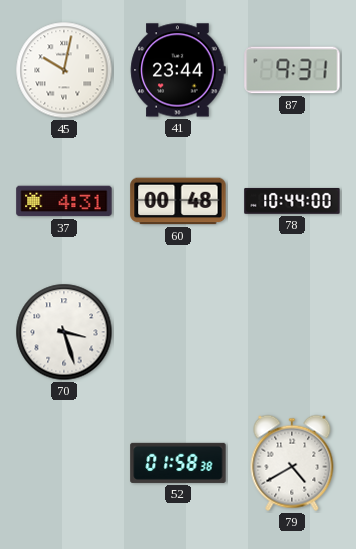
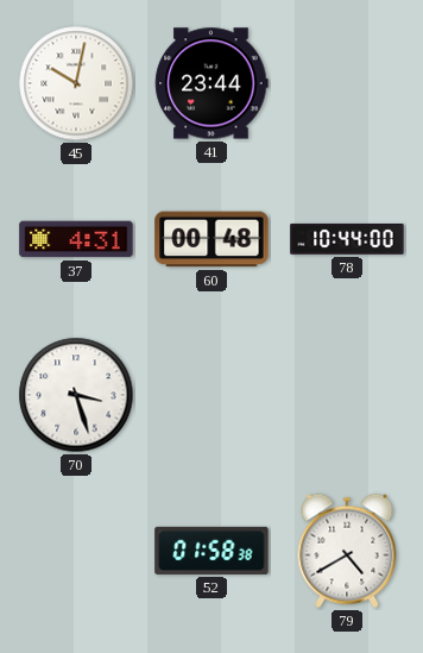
87: 9:31 -> none (292, 70)
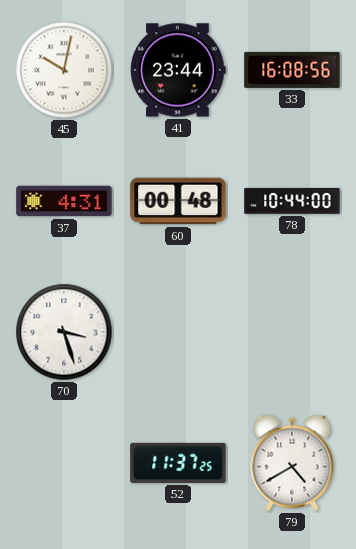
33: none -> 16:08 (292, 70)
52: 01:58 -> 11:37 (178, 463)
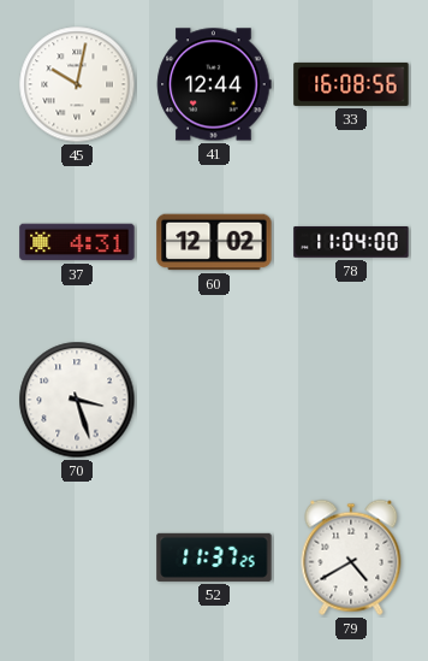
41: 23:44 -> 12:44 (214, 84)
60: 00:48 -> 12:02 (214, 242)
78: 10:44 -> 11:04 (351, 242)
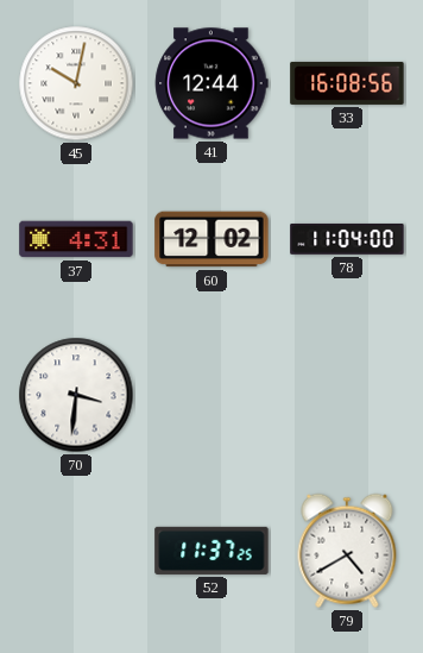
70: 3:27 -> 3:31 (76, 395)
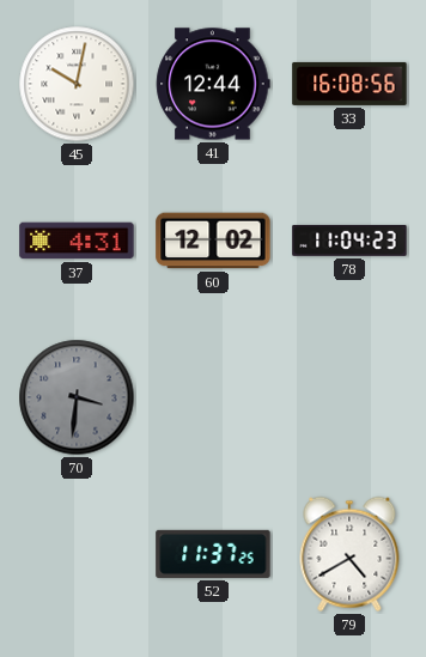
78: 11:04:00 -> 11:04:23 (349, 241)
70 dial: white -> grey (77, 397)
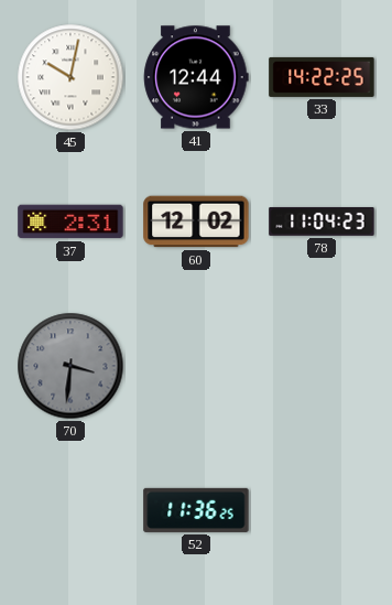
33: 16:08 -> 14:22 (322, 77)
37: 4:31 -> 2:31 (70, 222)
52: 11:37 -> 11:36 (196, 510)
79: 4:40 -> none (349, 554)
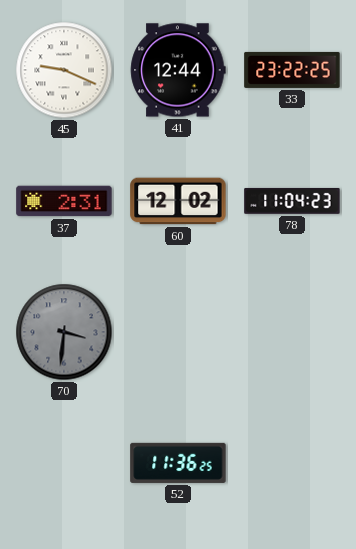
45: 10:02 -> 9:19 (64, 70)
33: 14:22 -> 23:22 (292, 70)
